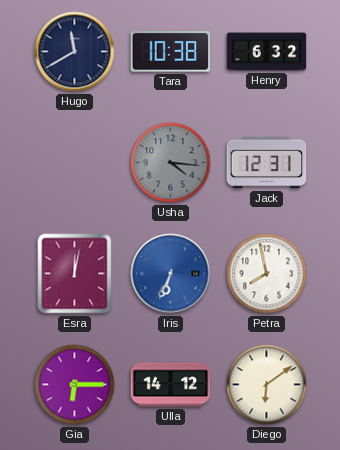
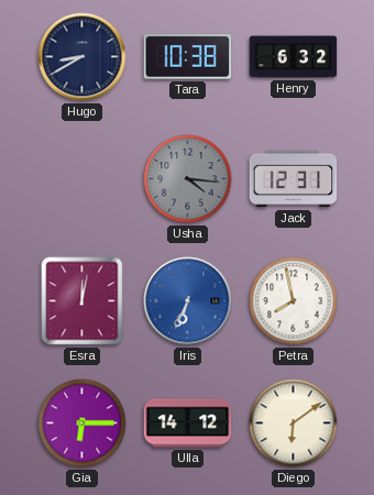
Hugo: 11:40 -> 8:40 (82, 57)
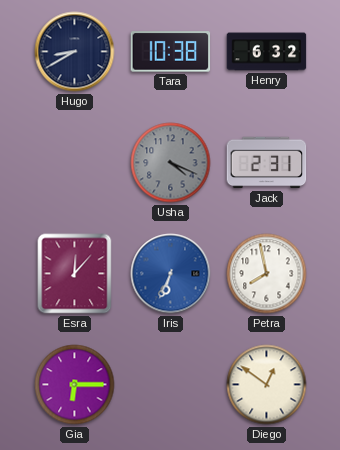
Usha: 4:16 -> 4:19 (171, 163)
Jack: 12:31 -> 2:31 (267, 163)
Esra: 12:02 -> 12:07 (75, 274)
Ulla: 14:12 -> none (188, 424)
Diego: 6:09 -> 12:51 (267, 385)
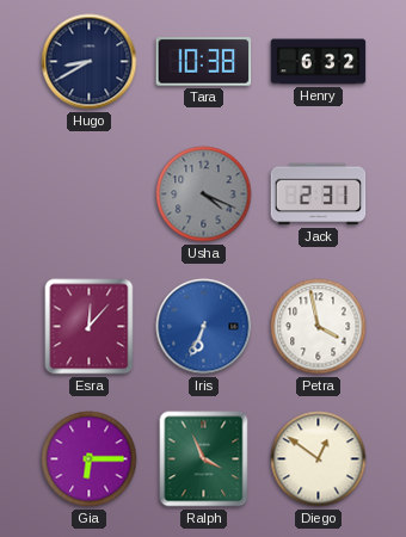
Petra: 7:58 -> 3:58 (319, 327)
Ralph: none -> 3:56 (204, 459)
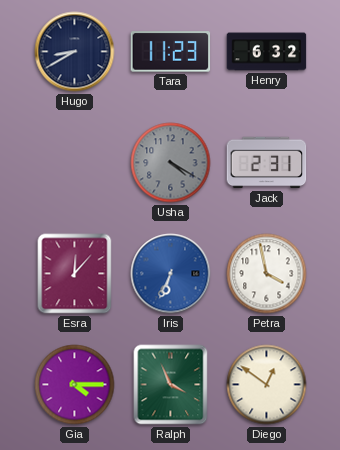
Tara: 10:38 -> 11:23 (171, 52)
Usha: 4:19 -> 4:20 (171, 163)
Gia: 6:15 -> 4:15 (75, 385)
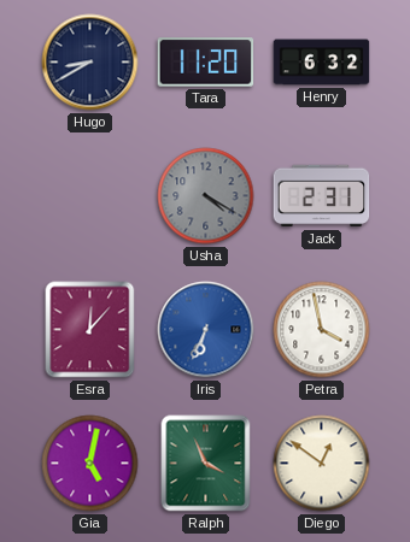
Tara: 11:23 -> 11:20 (206, 63)
Gia: 4:15 -> 5:02 (90, 464)
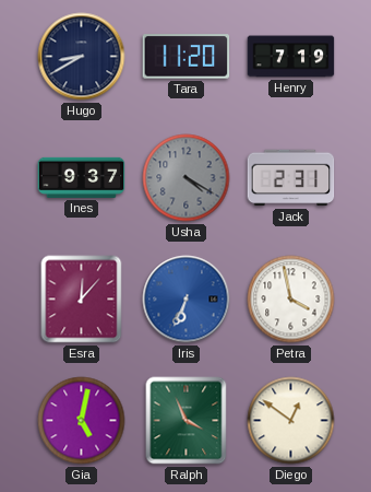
Henry: 6:32 -> 7:19 (291, 57)
Ines: none -> 9:37 (82, 177)
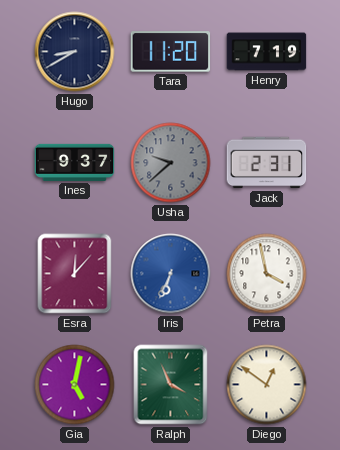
Usha: 4:20 -> 9:38 (171, 163)
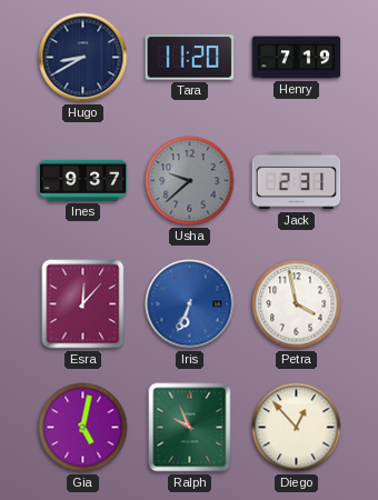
Ralph: 3:56 -> 9:56 (190, 428)
Diego: 12:51 -> 12:53 (297, 428)
